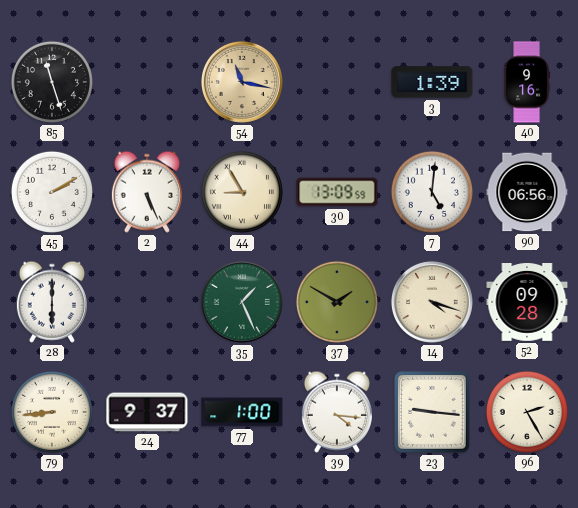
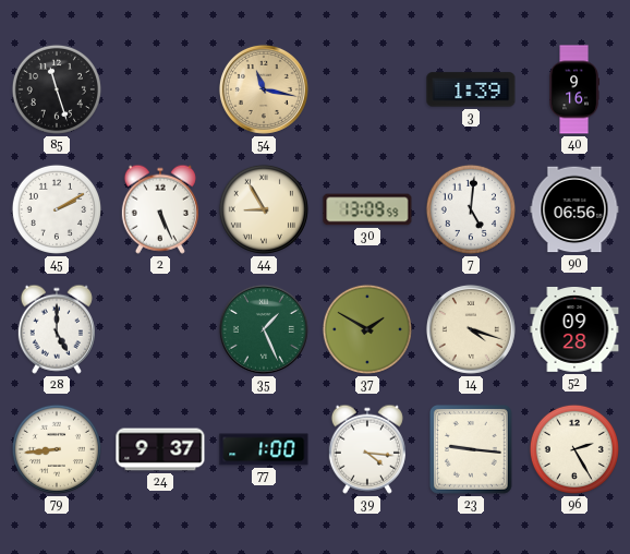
28: 6:00 -> 5:00 (57, 329)
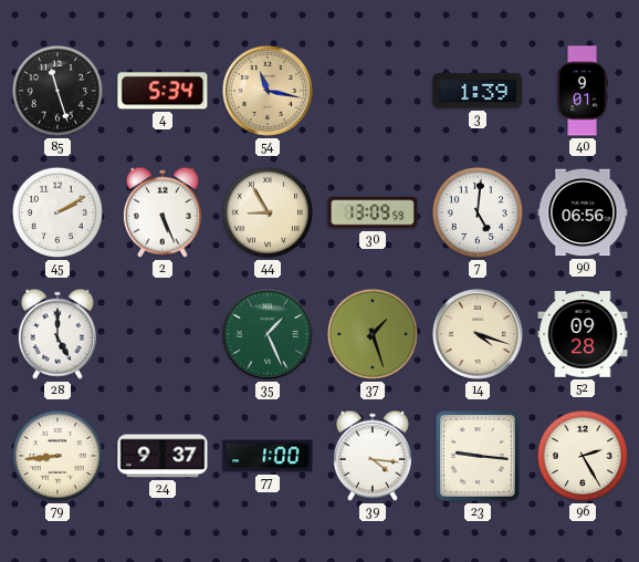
4: none -> 5:34 (163, 91)
40: 9:16 -> 9:01 (583, 91)
37: 1:50 -> 1:27 (373, 334)
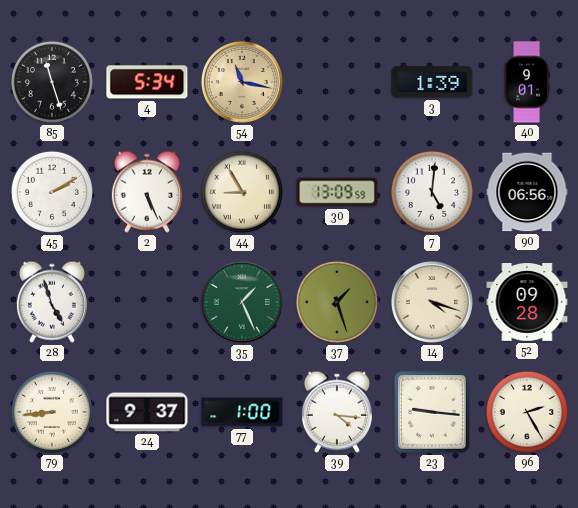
28: 5:00 -> 4:57 (52, 302)
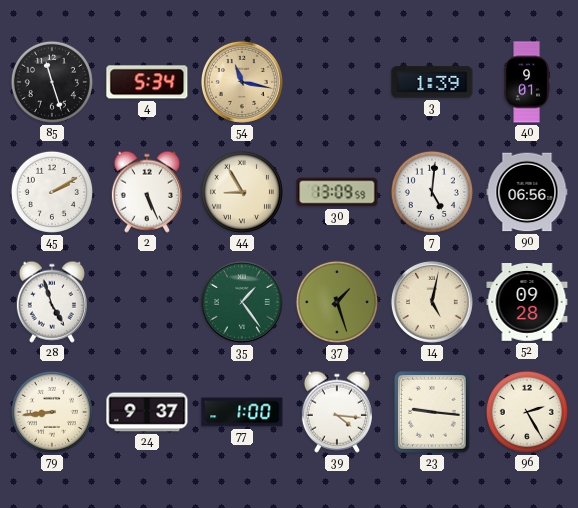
35: 1:26 -> 1:24 (242, 302)
14: 4:18 -> 5:02 (432, 302)
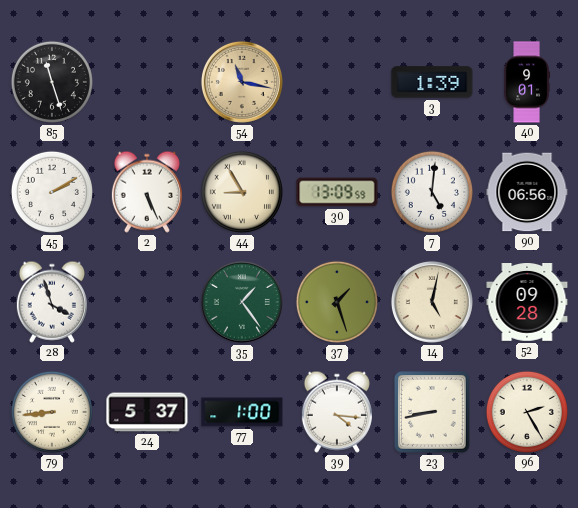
4: 5:34 -> none (147, 82)
28: 4:57 -> 3:57 (52, 302)
24: 9:37 -> 5:37 (147, 412)
23: 9:16 -> 8:43 (433, 413)
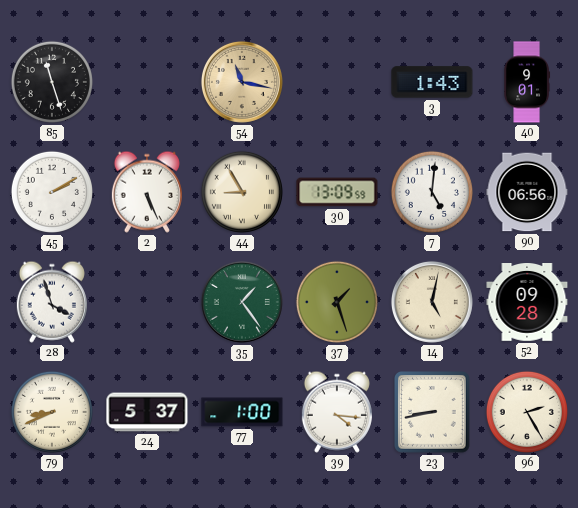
3: 1:39 -> 1:43 (432, 82)
79: 8:44 -> 8:41 (52, 412)
